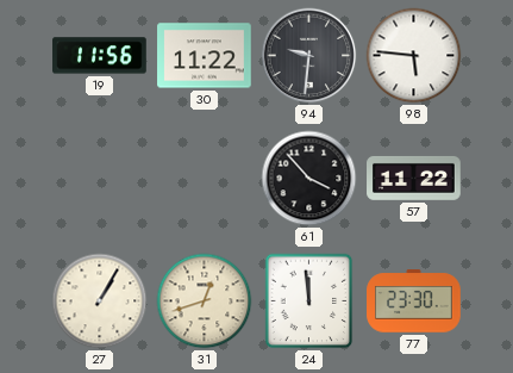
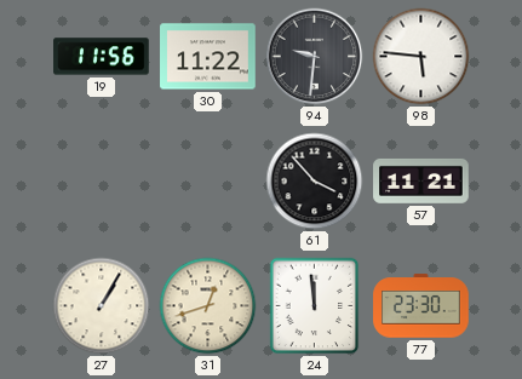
57: 11:22 -> 11:21 (421, 180)
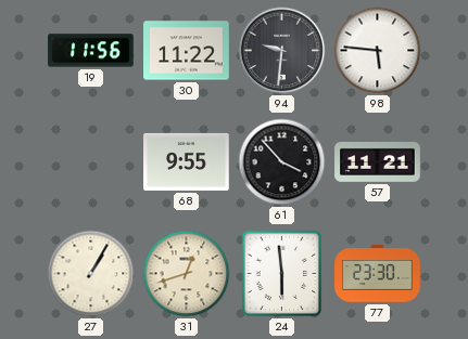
68: none -> 9:55 (187, 161)
24: 11:59 -> 5:59 (282, 274)
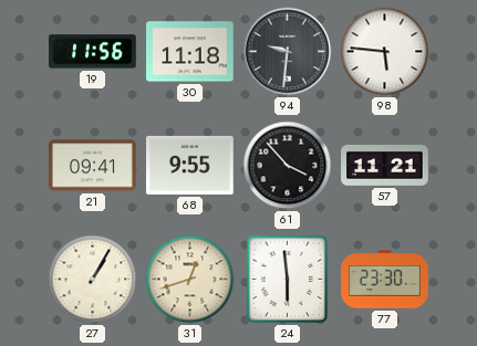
30: 11:22 -> 11:18 (190, 52)
21: none -> 09:41 (93, 166)
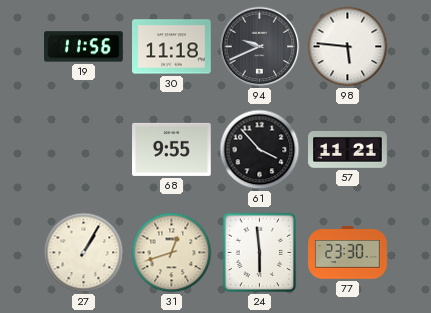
94: 9:31 -> 9:41 (260, 47)
21: 09:41 -> none (93, 166)
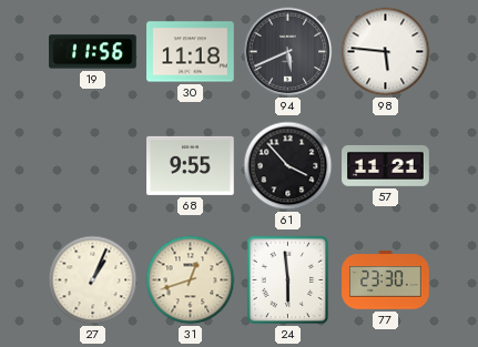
94: 9:41 -> 5:41 (288, 52)
27: 1:05 -> 1:04 (93, 280)
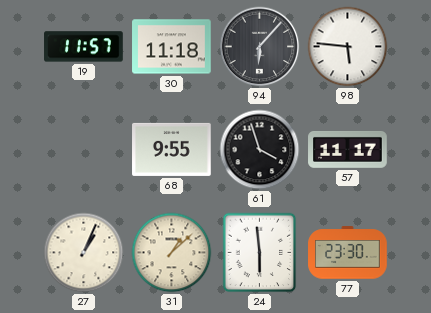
19: 11:56 -> 11:57 (84, 47)
94: 5:41 -> 6:07 (260, 47)
61: 3:53 -> 3:57 (260, 150)
57: 11:21 -> 11:17 (348, 149)
31: 12:42 -> 1:08 (172, 253)
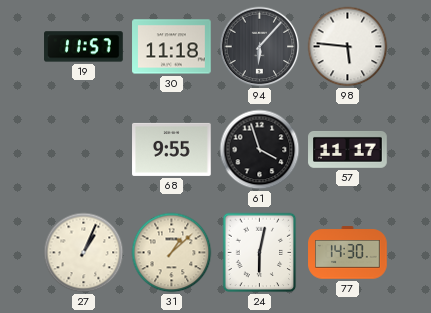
24: 5:59 -> 6:02 (260, 253)
77: 23:30 -> 14:30 (348, 253)
